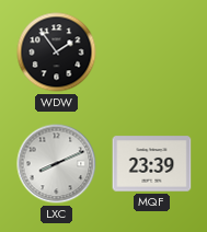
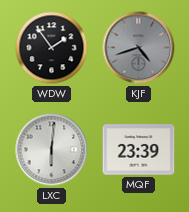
KJF: none -> 4:42 (139, 48)
LXC: 8:11 -> 6:01 (52, 150)
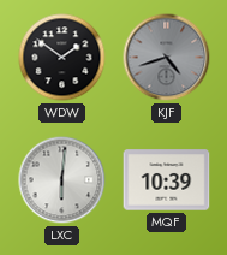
WDW: 1:54 -> 1:51 (62, 58)
MQF: 23:39 -> 10:39 (167, 180)
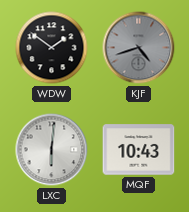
MQF: 10:39 -> 10:43 (139, 150)
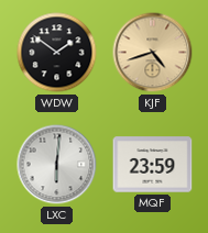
KJF dial: grey -> champagne (153, 53)
MQF: 10:43 -> 23:59 (153, 165)
